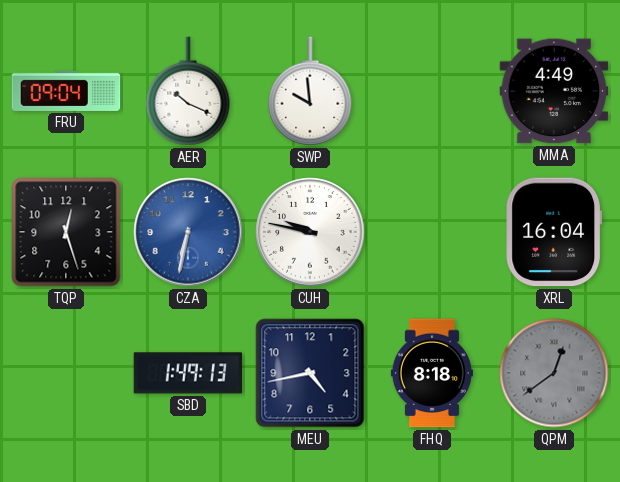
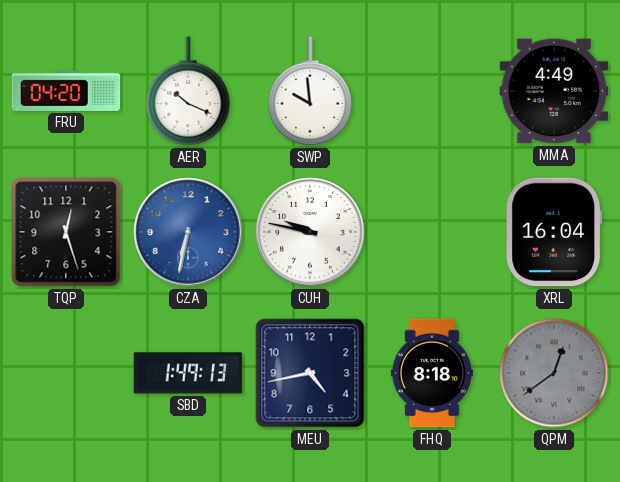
FRU: 09:04 -> 04:20 (66, 91)
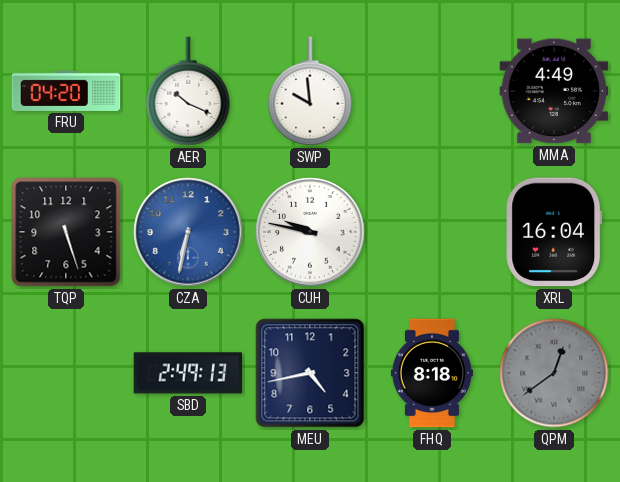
TQP: 12:27 -> 5:27 (66, 232)
SBD: 1:49 -> 2:49 (188, 373)
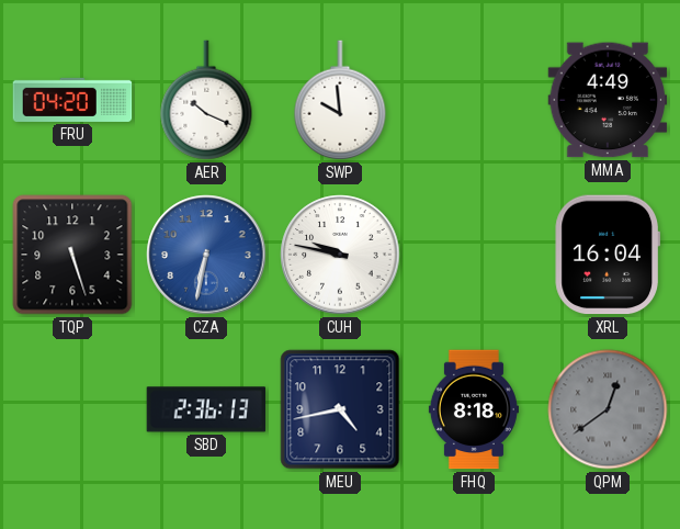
SBD: 2:49 -> 2:36 (206, 409)
